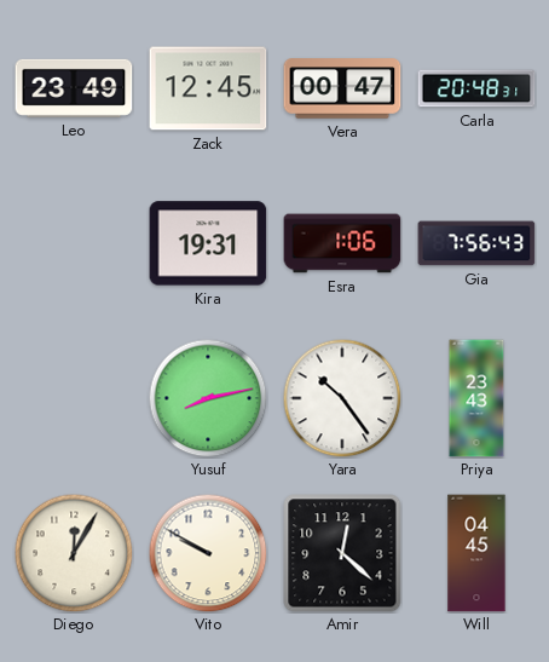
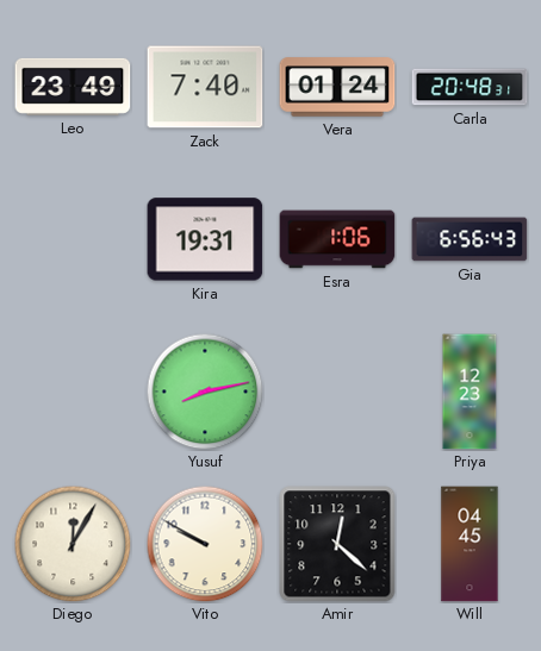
Zack: 12:45 -> 7:40 (205, 87)
Vera: 00:47 -> 01:24 (337, 87)
Gia: 7:56 -> 6:56 (470, 239)
Yara: 10:24 -> none (342, 398)
Priya: 23:43 -> 12:23 (470, 392)
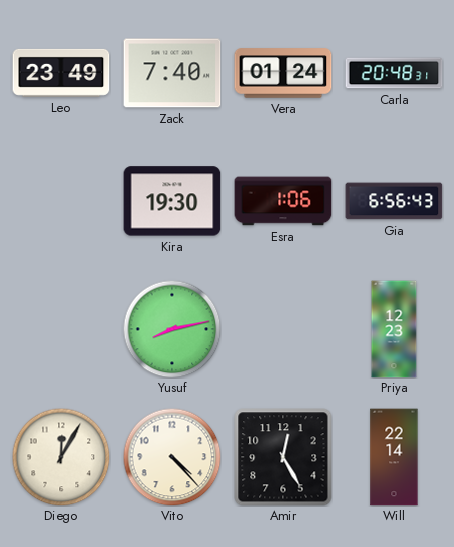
Kira: 19:31 -> 19:30 (172, 201)
Vito: 9:50 -> 4:23 (172, 457)
Amir: 12:22 -> 12:25 (283, 457)
Will: 04:45 -> 22:14 (394, 457)
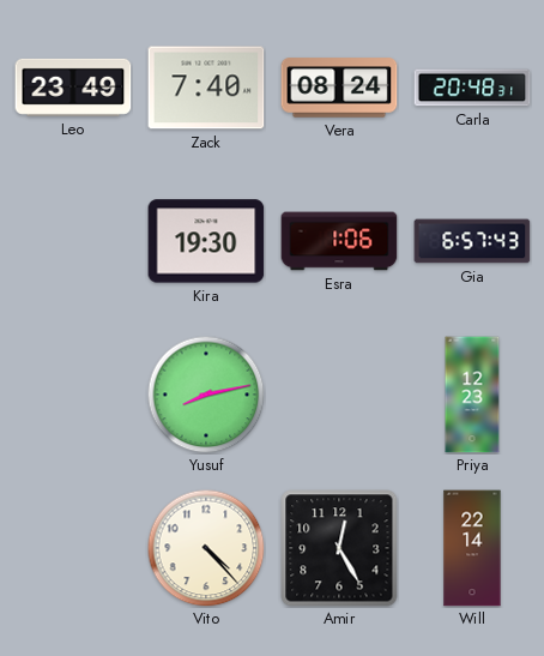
Vera: 01:24 -> 08:24 (339, 88)
Gia: 6:56 -> 6:57 (472, 241)
Diego: 12:05 -> none (61, 457)
